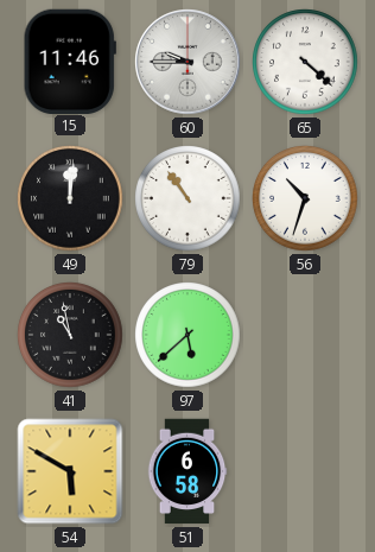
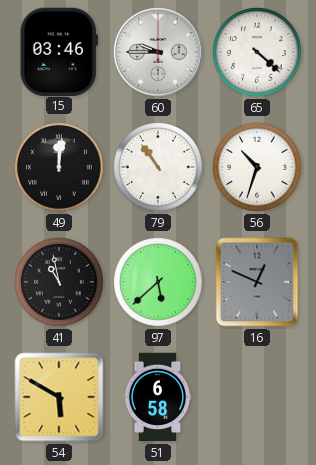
15: 11:46 -> 03:46 (59, 51)
16: none -> 12:49 (257, 282)
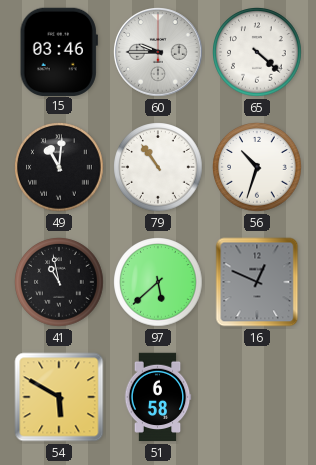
49: 12:01 -> 11:01 (59, 167)
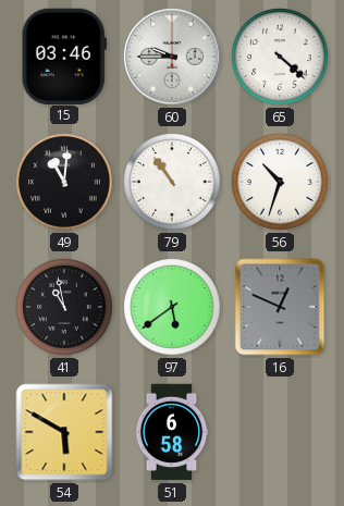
97: 5:38 -> 5:39 (172, 307)
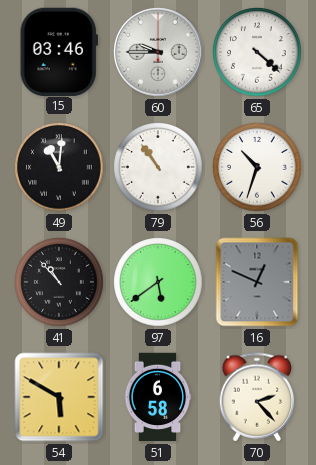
41: 10:58 -> 10:53 (59, 282)
70: none -> 2:23 (257, 397)
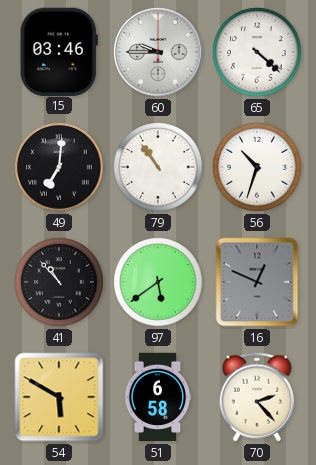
49: 11:01 -> 7:01 (59, 167)
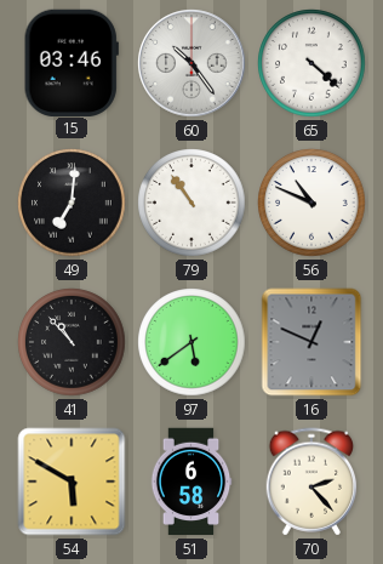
60: 9:45 -> 10:24 (191, 63)
56: 10:33 -> 10:49 (311, 203)
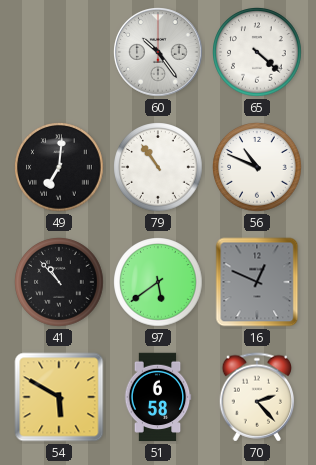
15: 03:46 -> none (72, 62)
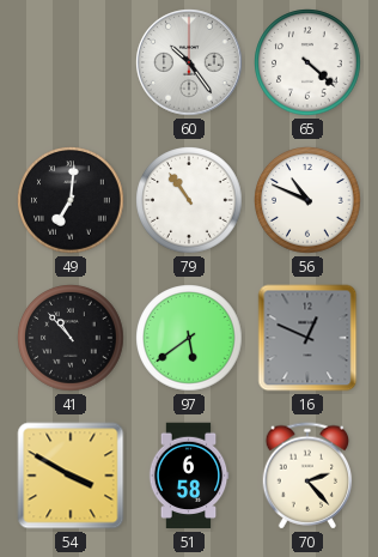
54: 5:50 -> 3:50 (71, 476)
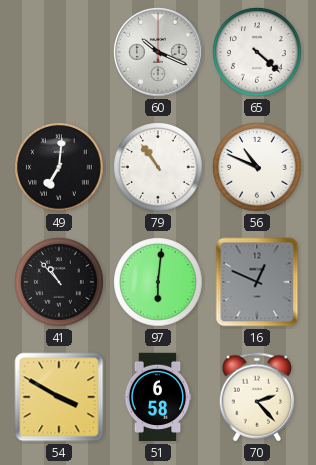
60: 10:24 -> 10:19 (158, 52)
97: 5:39 -> 6:01 (158, 282)
